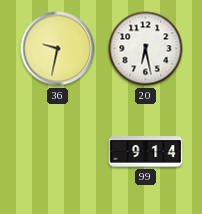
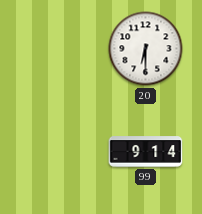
36: 9:32 -> none (58, 49)
20: 6:28 -> 6:30 (146, 49)
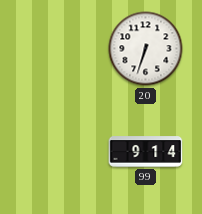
20: 6:30 -> 6:33 (146, 49)
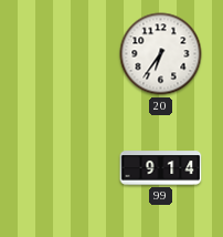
20: 6:33 -> 6:36 (161, 54)
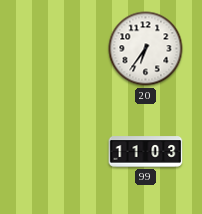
99: 9:14 -> 11:03 (146, 152)
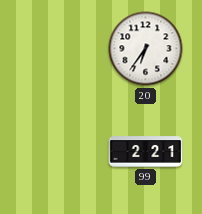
99: 11:03 -> 2:21 (146, 152)
